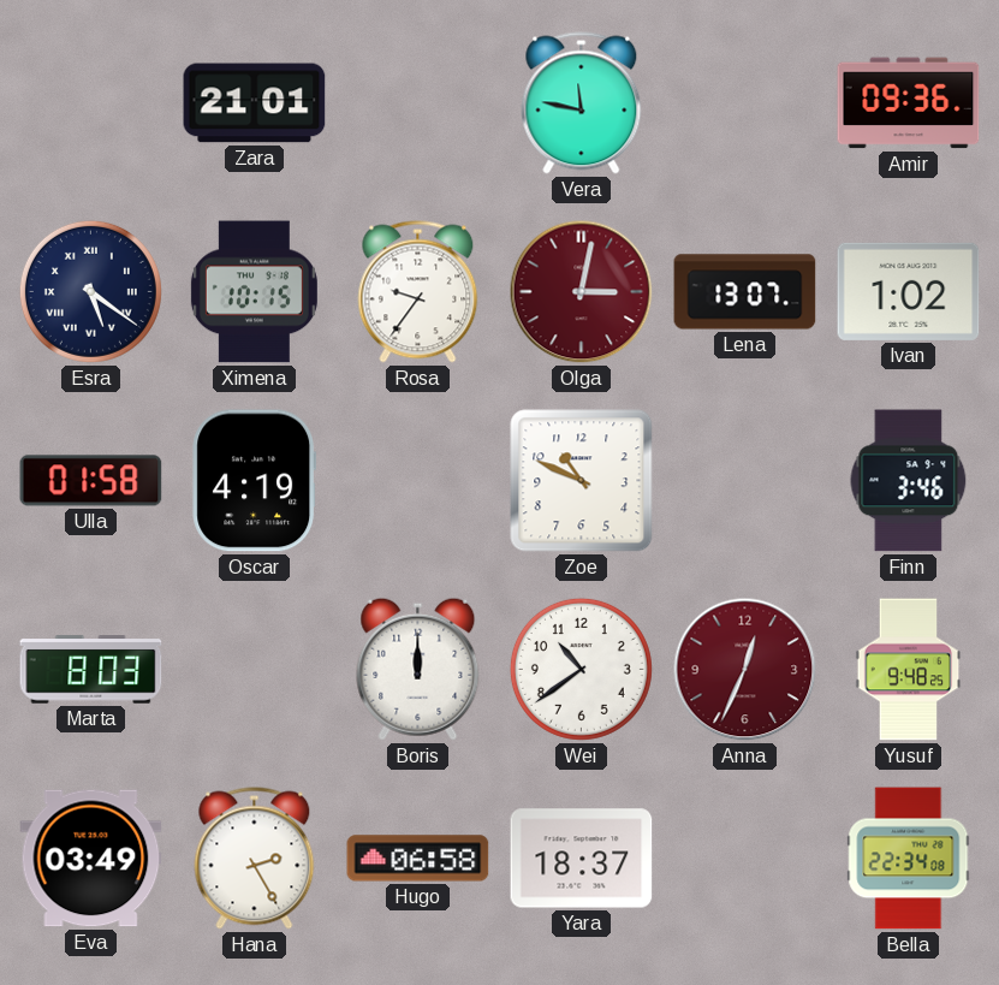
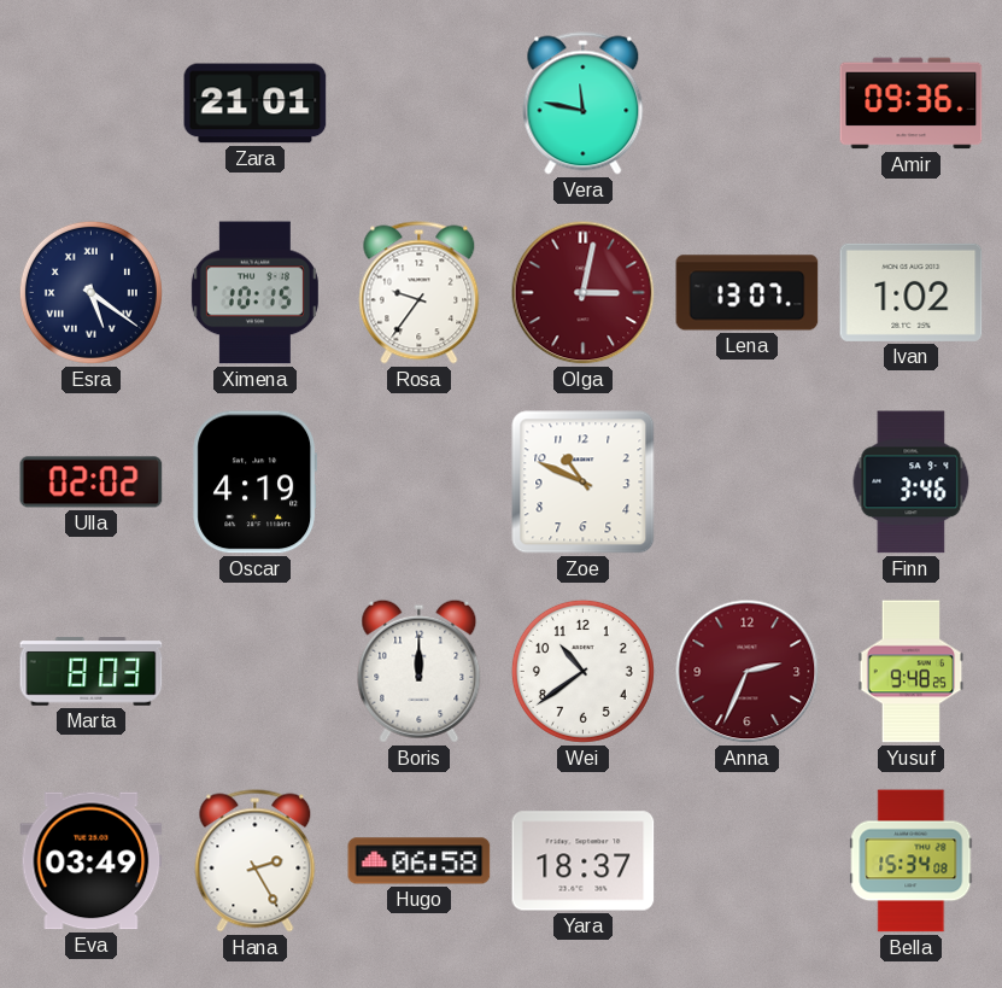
Ulla: 01:58 -> 02:02 (92, 483)
Anna: 12:34 -> 2:34 (748, 672)
Bella: 22:34 -> 15:34 (912, 861)
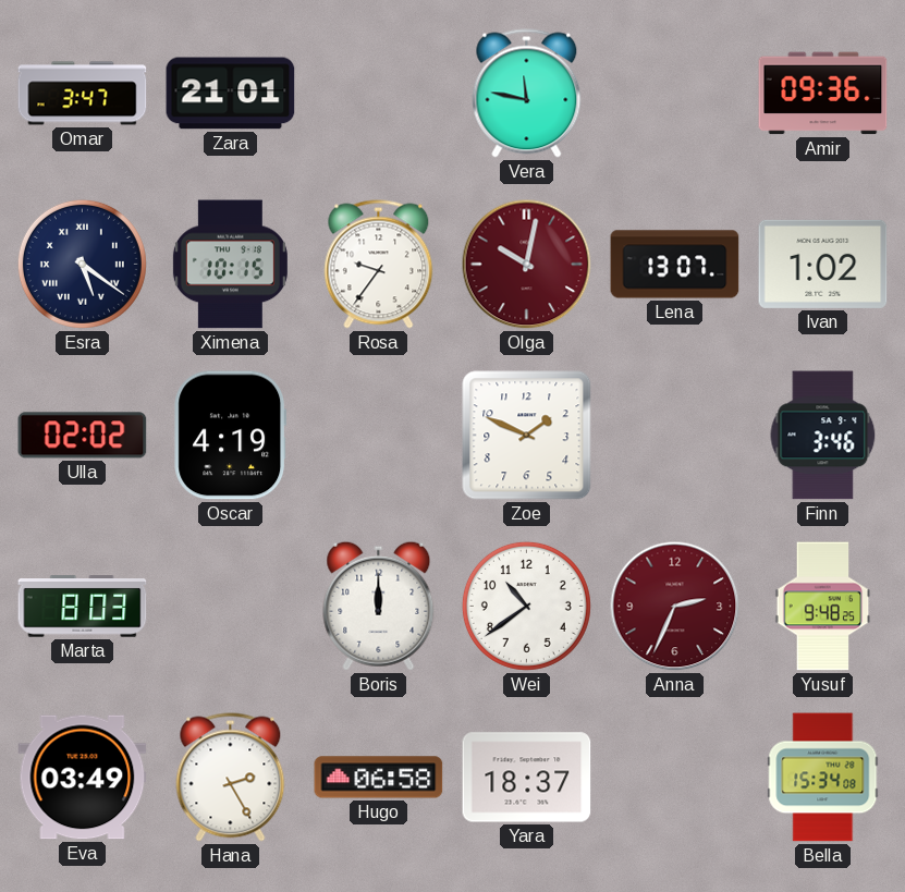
Omar: none -> 3:47 (83, 94)
Olga: 3:02 -> 10:02 (527, 265)
Zoe: 10:49 -> 1:49 (527, 436)
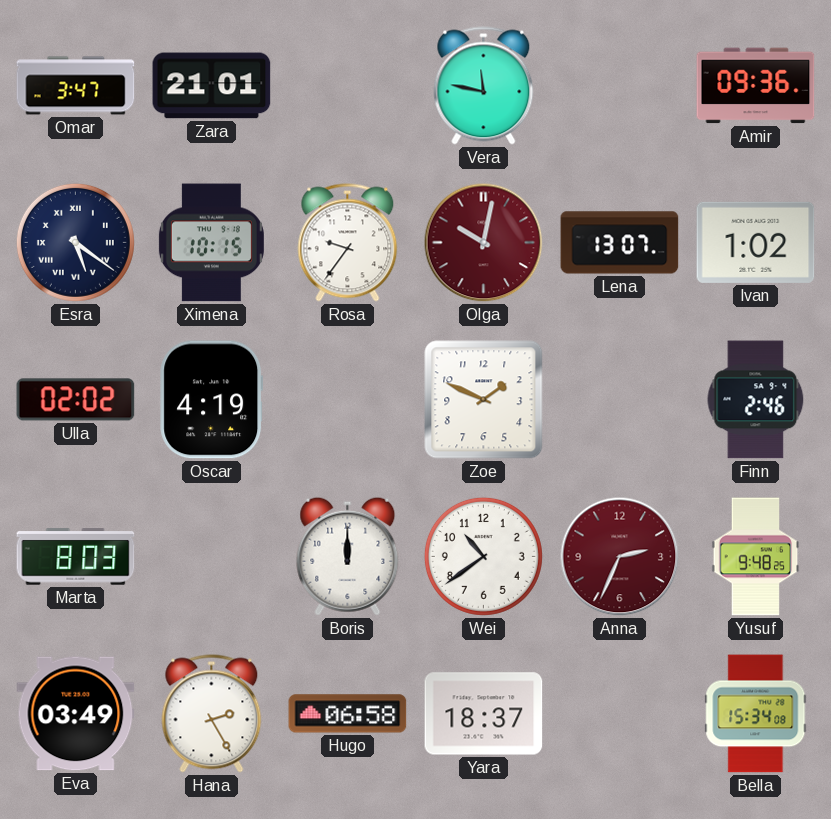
Finn: 3:46 -> 2:46 (756, 400)
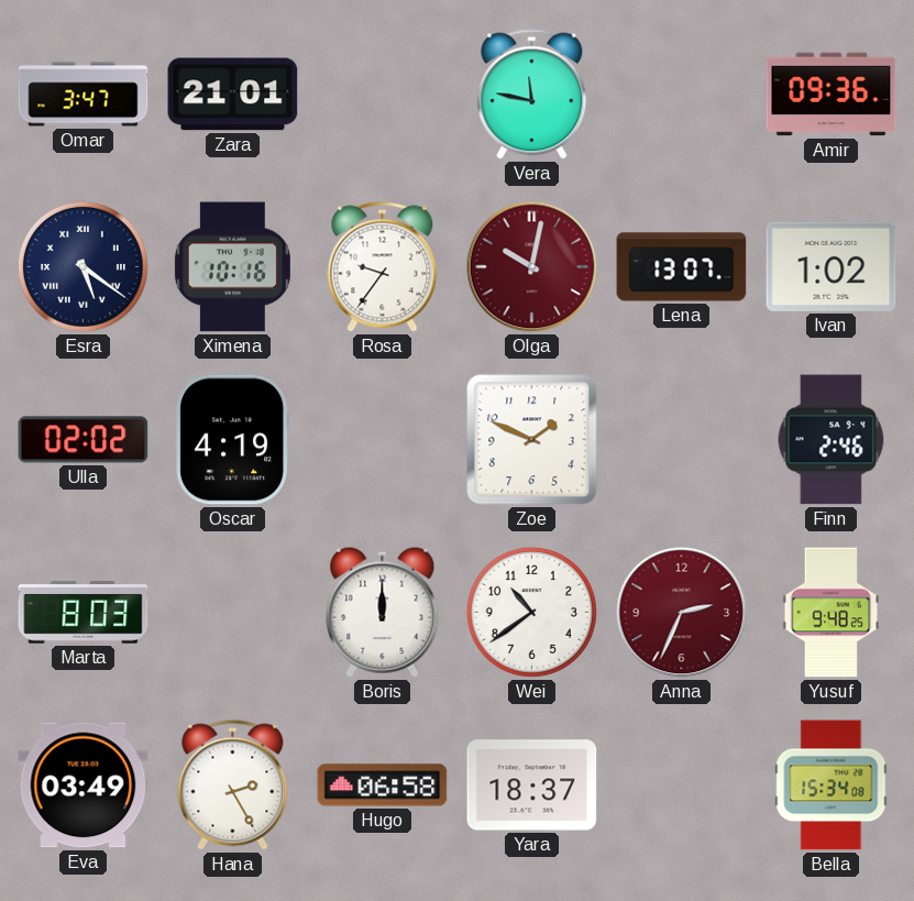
Ximena: 10:15 -> 10:16 (232, 267)
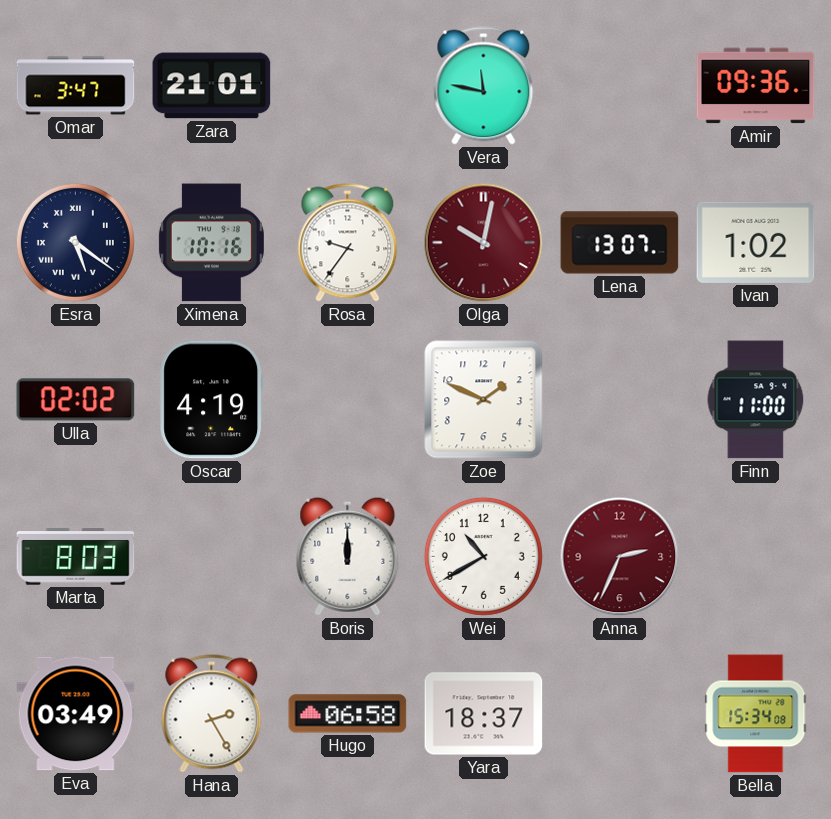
Finn: 2:46 -> 11:00 (756, 400)
Wei: 10:39 -> 10:40 (483, 556)
Yusuf: 9:48 -> none (832, 613)
